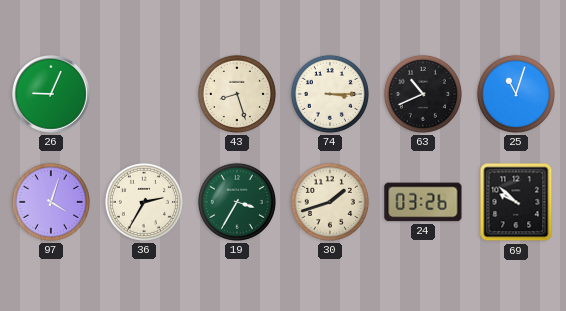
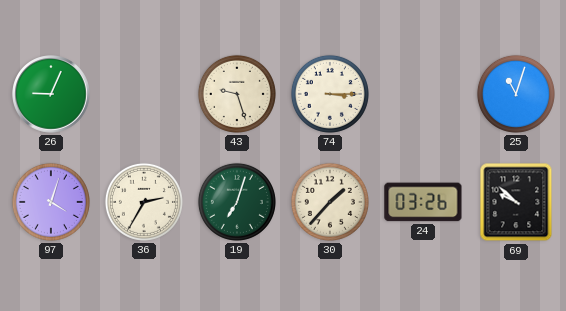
43: 8:27 -> 9:27 (237, 94)
63: 10:41 -> none (423, 94)
19: 3:35 -> 7:03 (237, 202)
30: 1:42 -> 1:37 (330, 202)
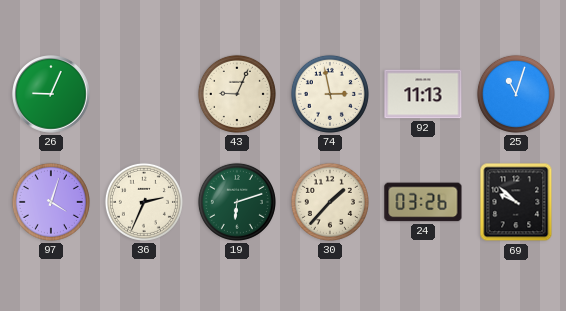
43: 9:27 -> 9:04 (237, 94)
74: 3:15 -> 2:58 (330, 94)
92: none -> 11:13 (423, 94)
36: 2:35 -> 2:34 (144, 202)
19: 7:03 -> 6:12 (237, 202)
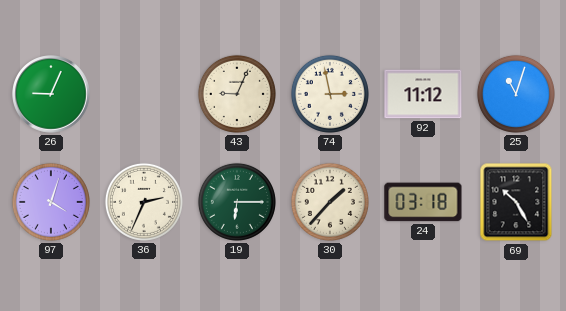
92: 11:13 -> 11:12 (423, 94)
19: 6:12 -> 6:15 (237, 202)
24: 03:26 -> 03:18 (423, 202)
69: 9:52 -> 10:25 (516, 202)
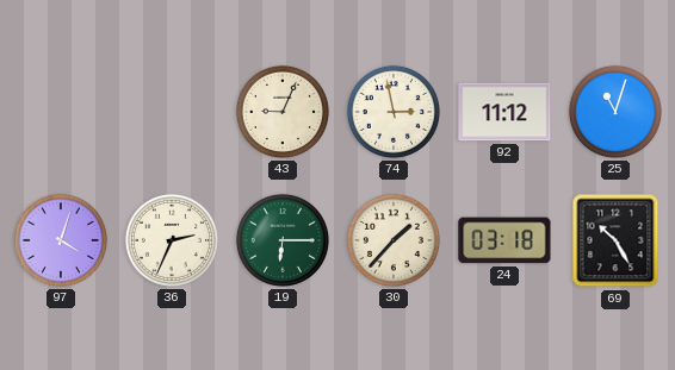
26: 9:04 -> none (51, 94)
